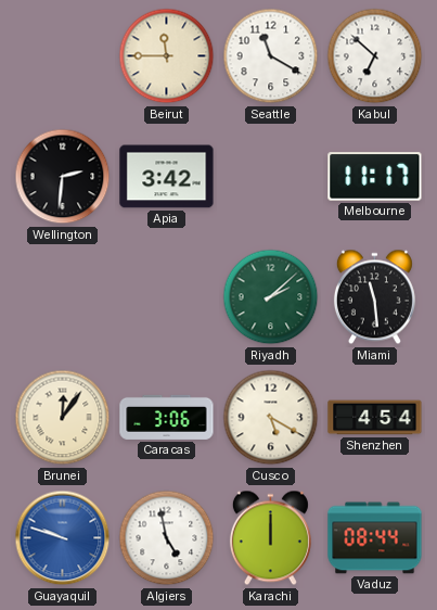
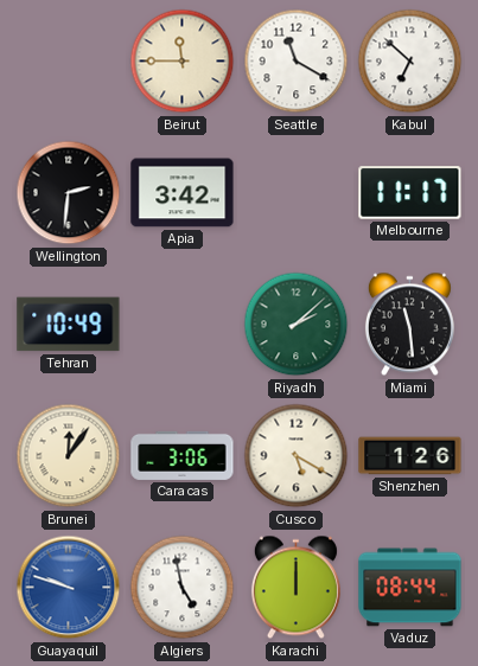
Tehran: none -> 10:49 (69, 325)
Shenzhen: 4:54 -> 1:26 (410, 456)
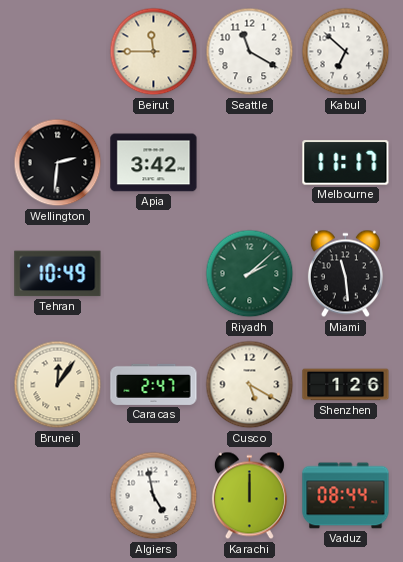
Caracas: 3:06 -> 2:47 (154, 384)
Guayaquil: 9:48 -> none (69, 588)
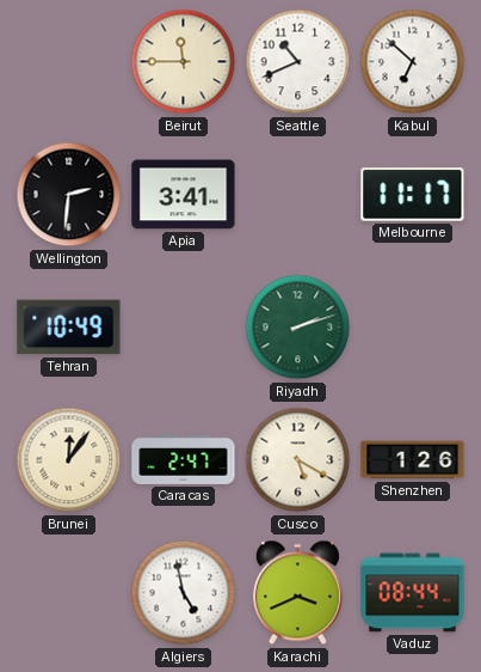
Seattle: 11:20 -> 10:41 (298, 62)
Apia: 3:42 -> 3:41 (184, 195)
Riyadh: 2:08 -> 2:12 (298, 328)
Miami: 11:29 -> none (345, 274)
Karachi: 12:00 -> 3:41 (297, 593)
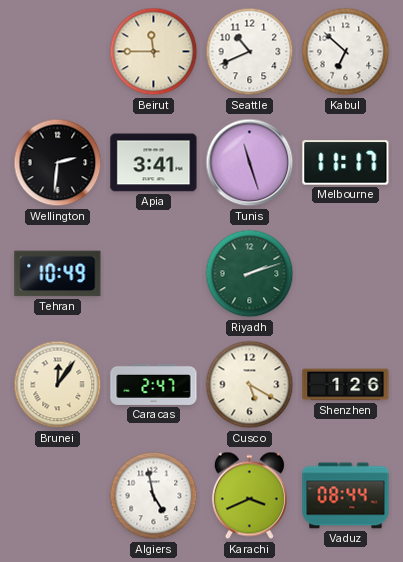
Tunis: none -> 11:27 (250, 163)
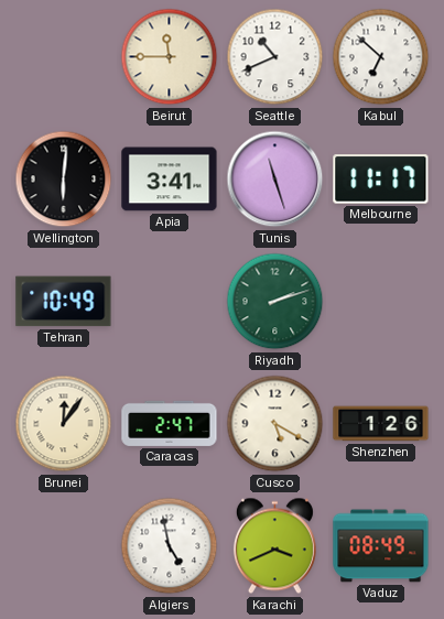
Wellington: 2:31 -> 6:01 (64, 180)
Vaduz: 08:44 -> 08:49 (381, 546)
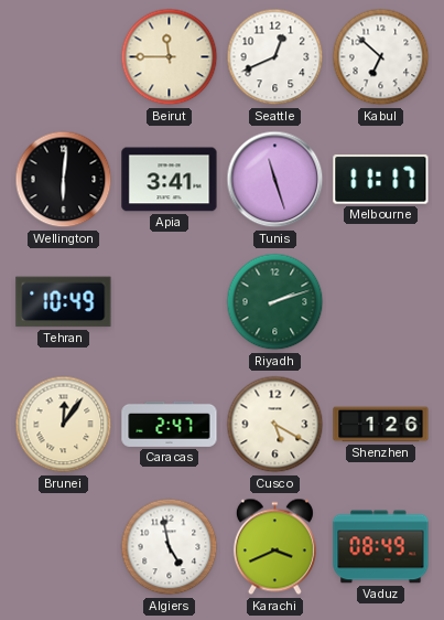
Seattle: 10:41 -> 12:41 (275, 57)
